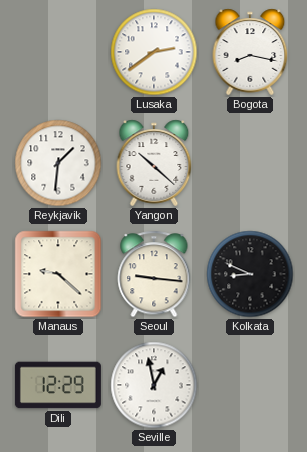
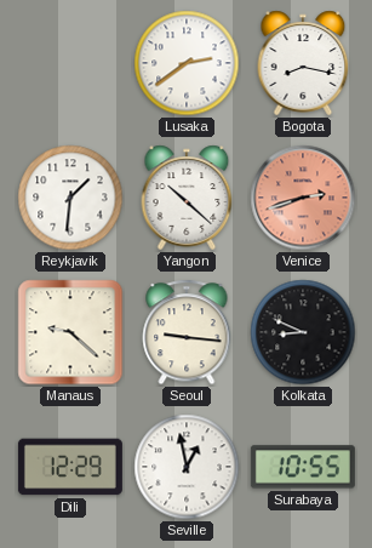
Venice: none -> 2:42 (303, 198)
Surabaya: none -> 10:55 (303, 467)
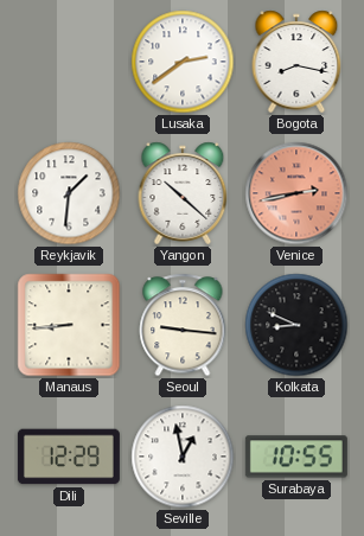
Venice: 2:42 -> 2:43 (296, 193)
Manaus: 9:22 -> 8:44 (69, 325)
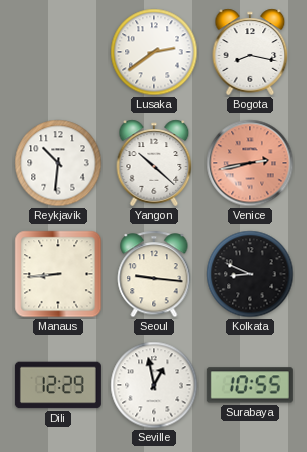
Reykjavik: 1:31 -> 10:31 (58, 163)
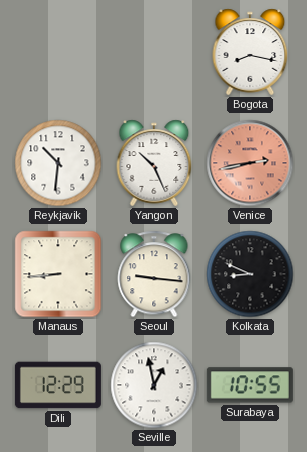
Lusaka: 2:39 -> none (154, 52)
Yangon: 10:22 -> 10:26 (154, 163)
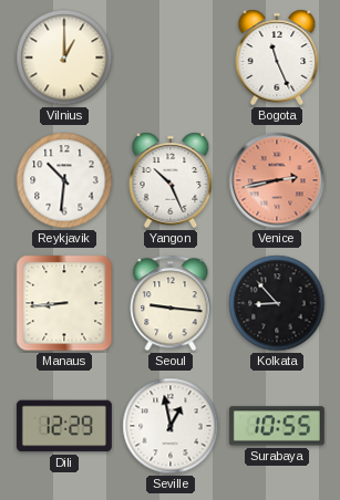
Vilnius: none -> 1:00 (64, 58)
Bogota: 8:17 -> 11:26 (277, 58)
Kolkata: 8:49 -> 8:53 (277, 303)
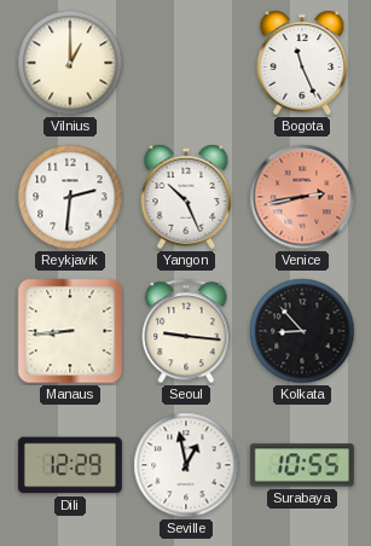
Reykjavik: 10:31 -> 2:31 (70, 197)
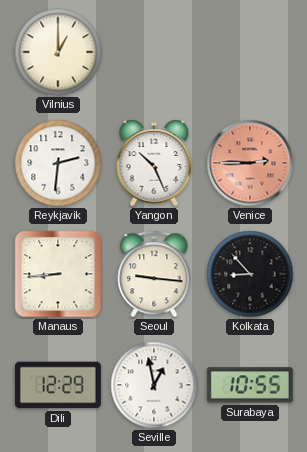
Bogota: 11:26 -> none (302, 63)
Venice: 2:43 -> 2:45 (250, 163)
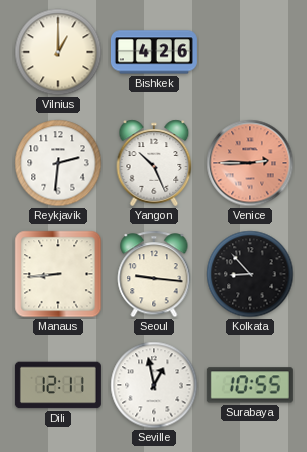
Bishkek: none -> 4:26 (154, 52)
Dili: 12:29 -> 12:11 (58, 385)
